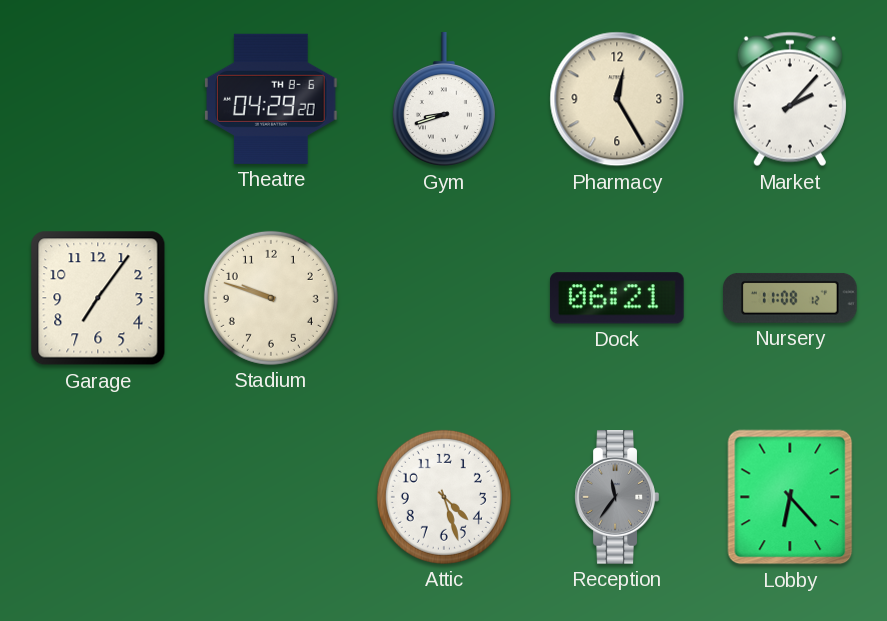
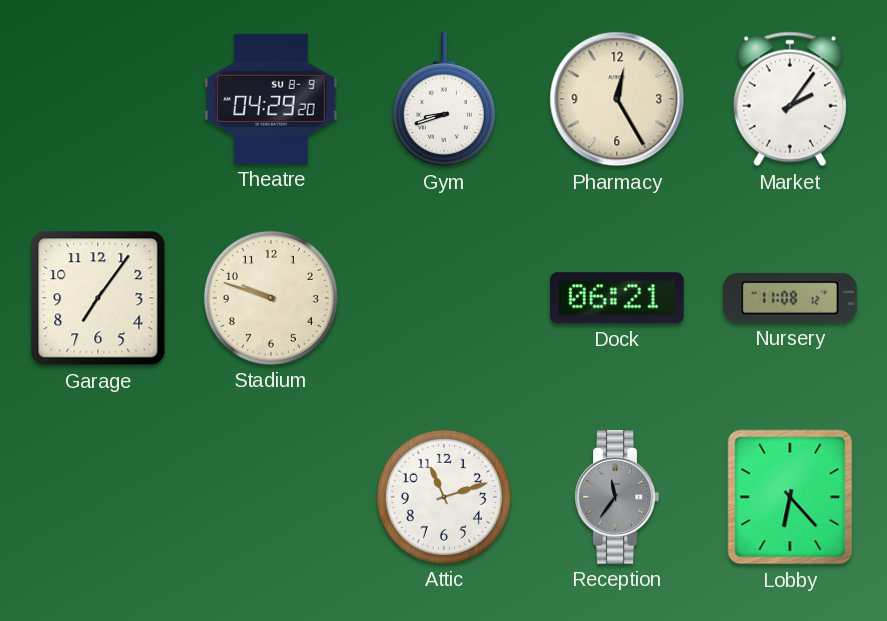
Theatre date: TH 8-6 -> SU 8-9 (272, 99)
Market: 2:07 -> 2:06 (790, 99)
Attic: 4:27 -> 11:12 (444, 497)
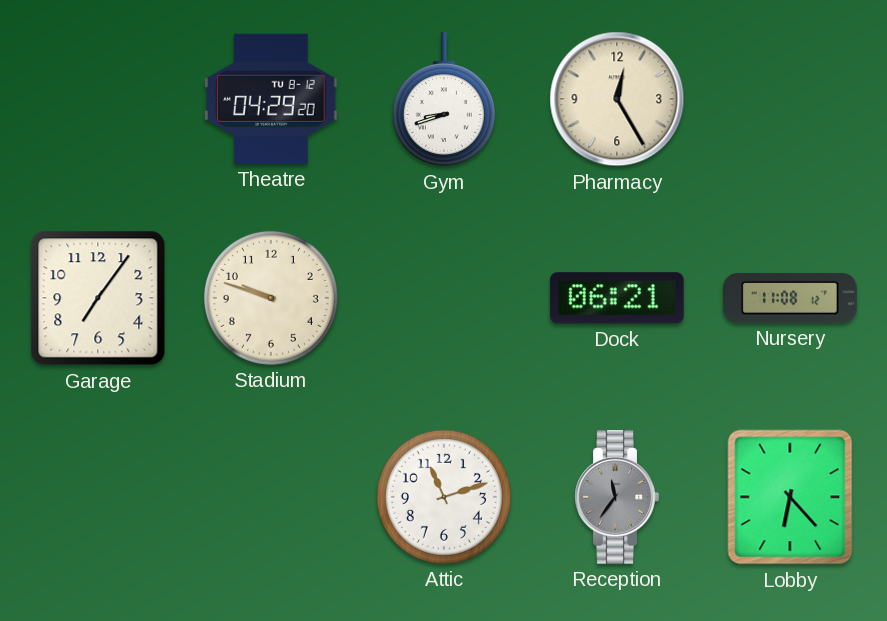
Theatre date: SU 8-9 -> TU 8-12 (272, 99)
Market: 2:06 -> none (790, 99)
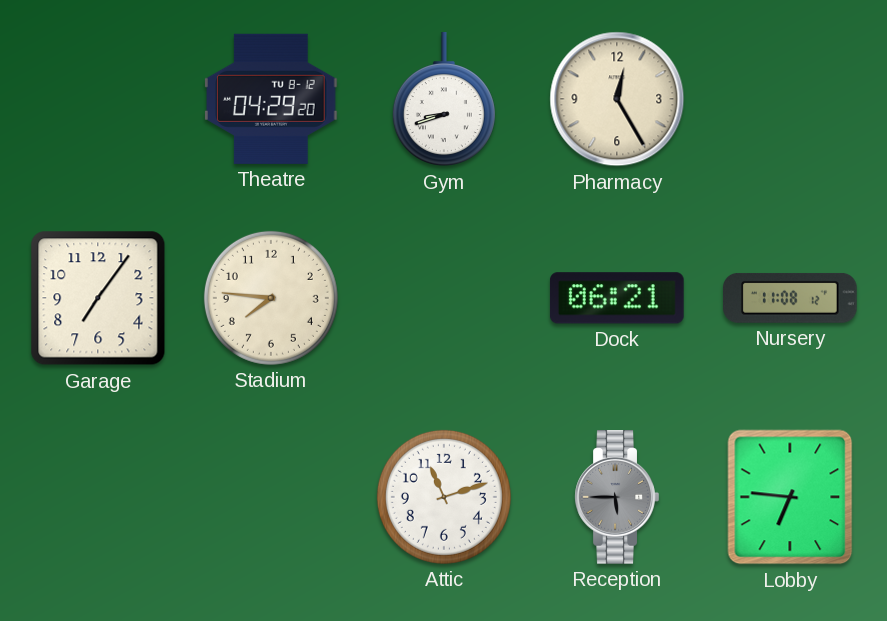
Stadium: 9:48 -> 7:46 (271, 298)
Reception: 11:36 -> 5:45 (617, 497)
Lobby: 6:23 -> 6:46 (790, 497)
